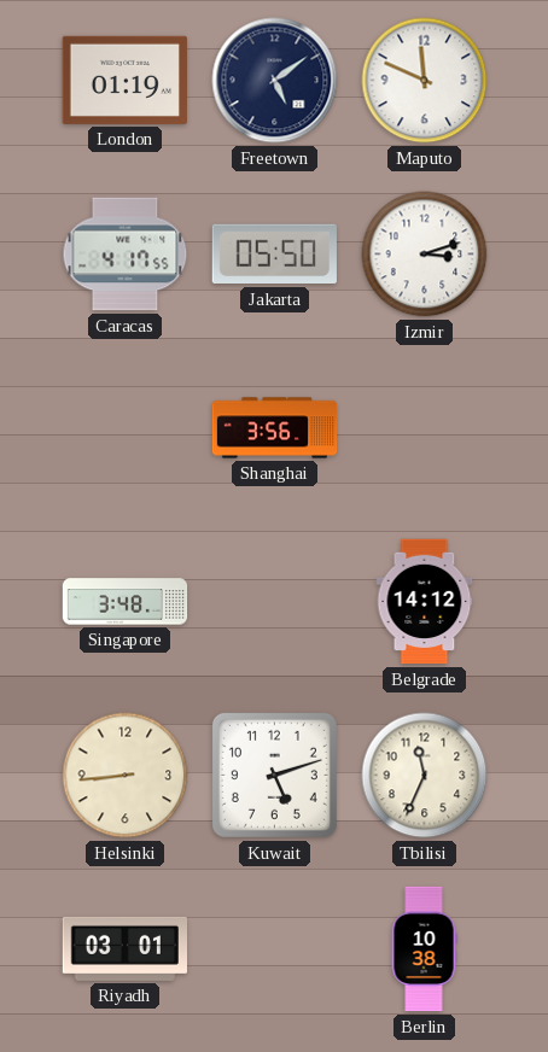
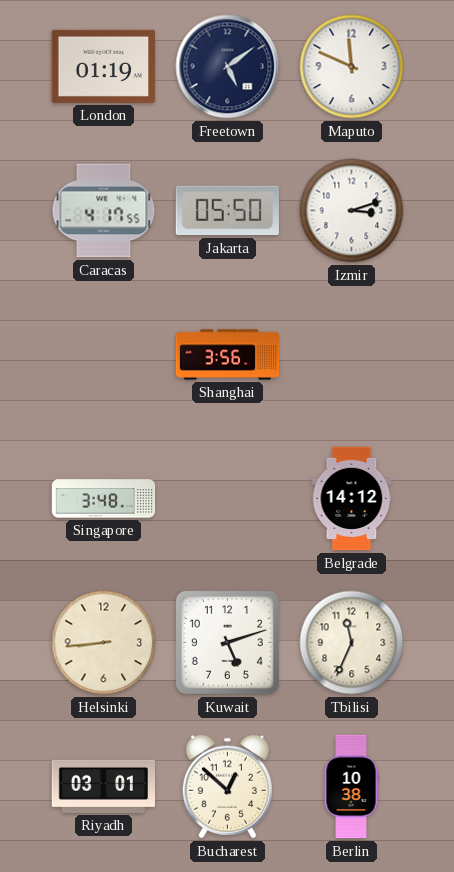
Bucharest: none -> 12:52 (227, 787)
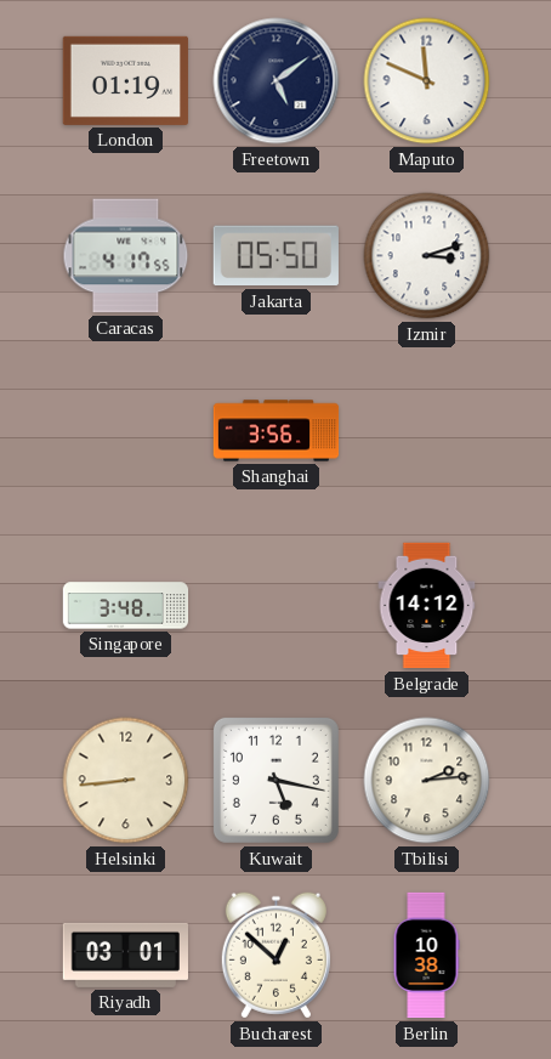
Kuwait: 5:12 -> 5:17 (275, 780)
Tbilisi: 11:34 -> 2:14 (427, 781)
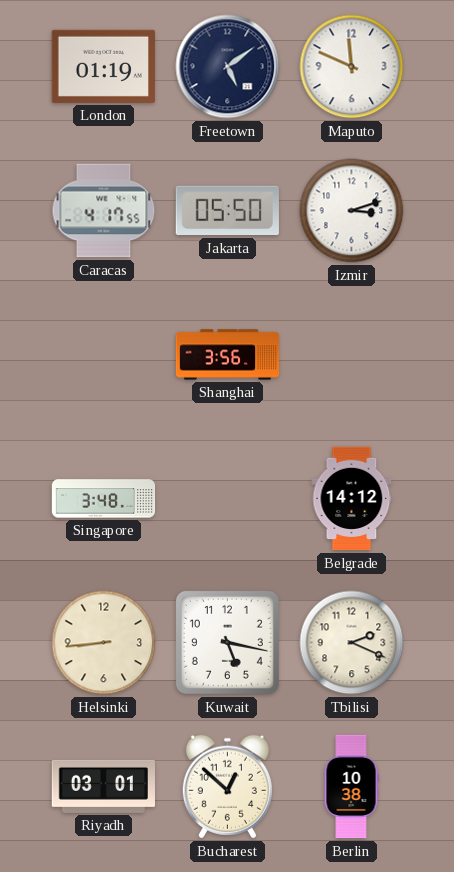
Tbilisi: 2:14 -> 2:19 (352, 643)
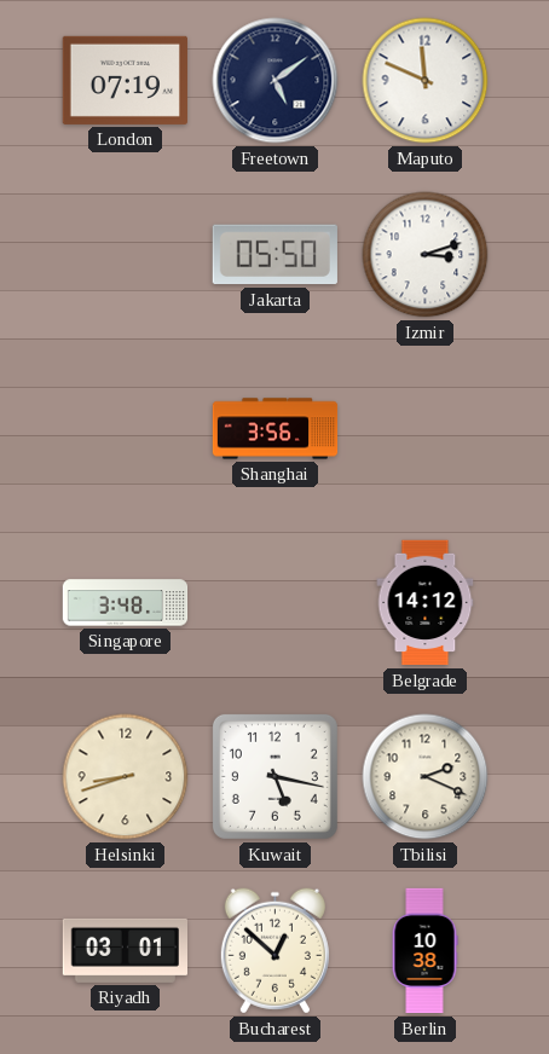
London: 01:19 -> 07:19 (125, 80)
Caracas: 4:17 -> none (104, 211)
Helsinki: 8:44 -> 8:42 (126, 777)
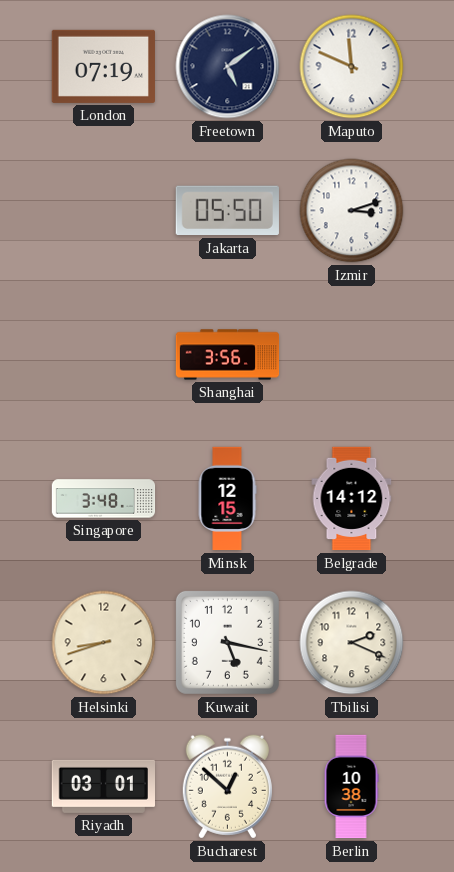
Minsk: none -> 12:15 (227, 499)
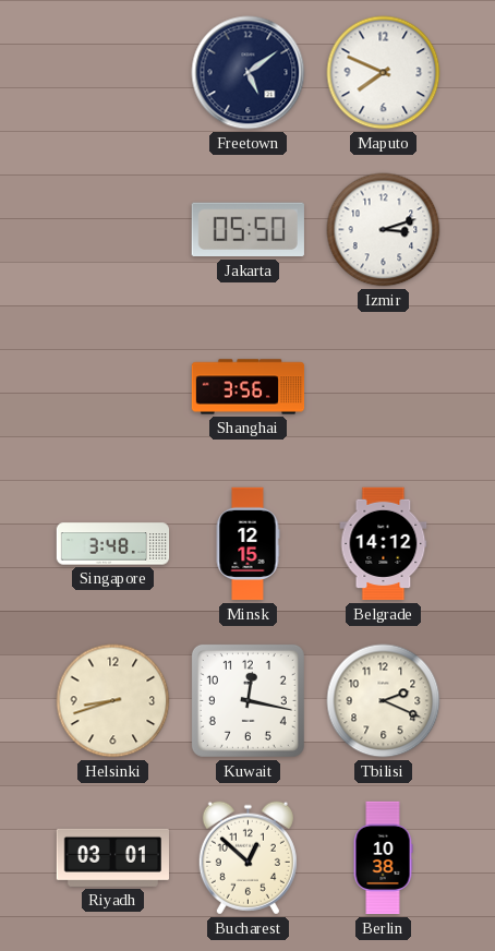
London: 07:19 -> none (103, 66)
Maputo: 11:49 -> 7:49 (384, 73)
Kuwait: 5:17 -> 12:17 (247, 700)
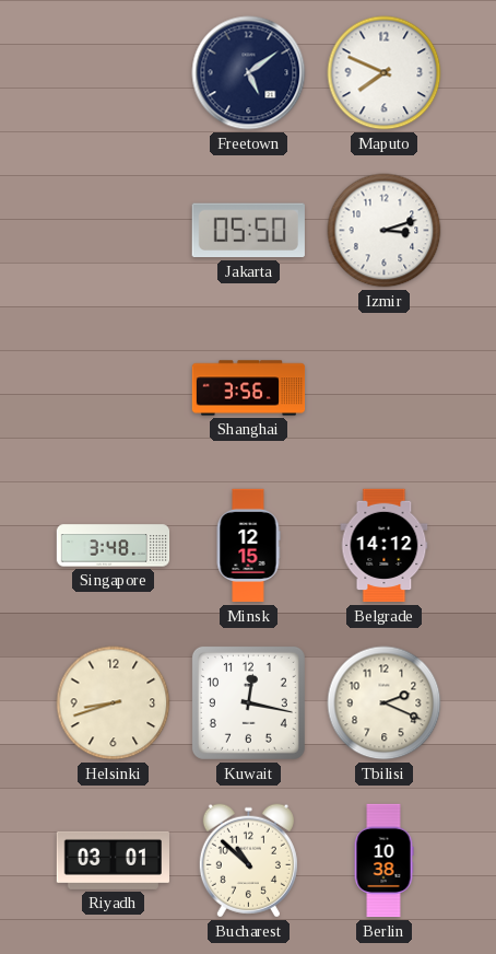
Bucharest: 12:52 -> 10:52 (248, 861)
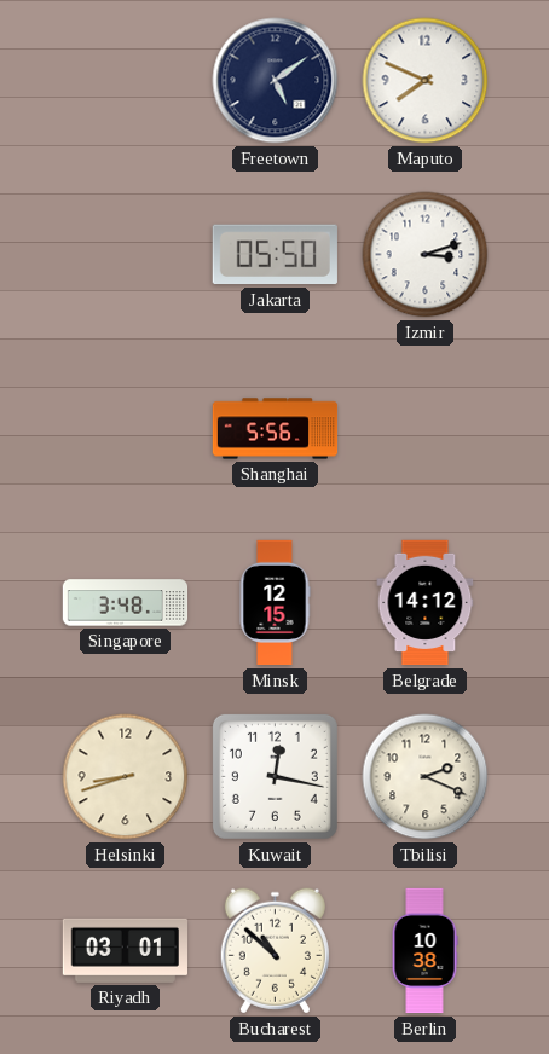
Shanghai: 3:56 -> 5:56 (276, 429)
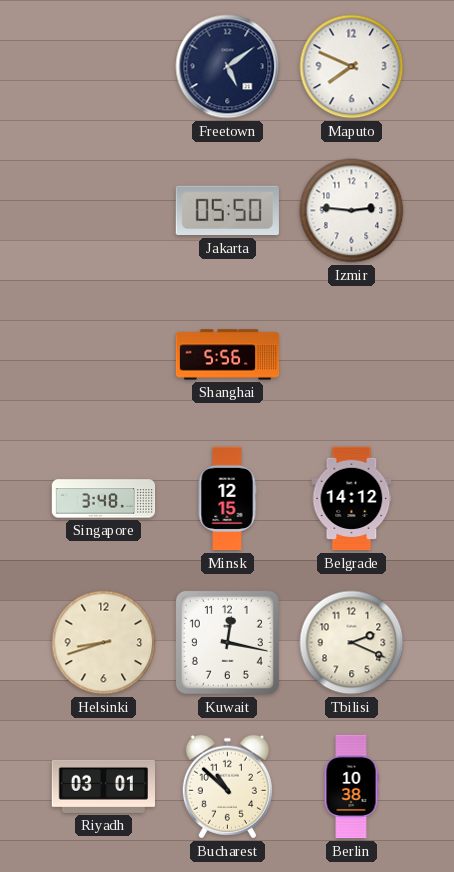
Izmir: 3:12 -> 2:46 (352, 211)
